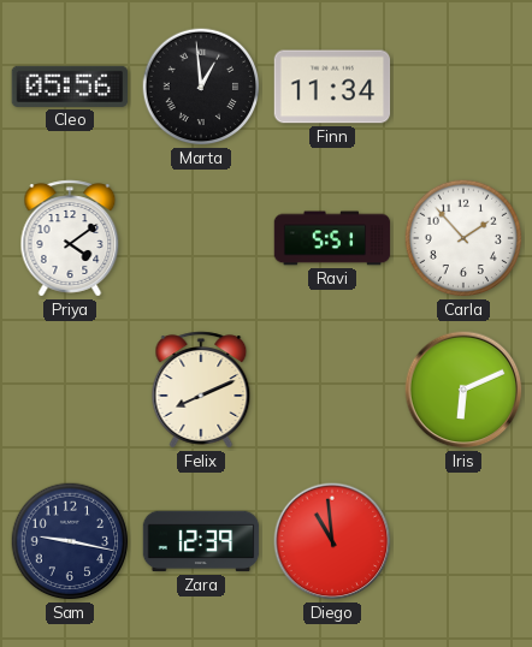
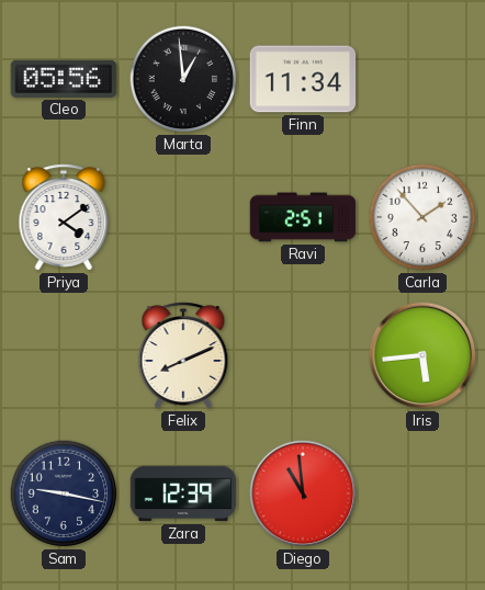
Ravi: 5:51 -> 2:51 (303, 217)
Iris: 6:11 -> 5:44 (422, 355)
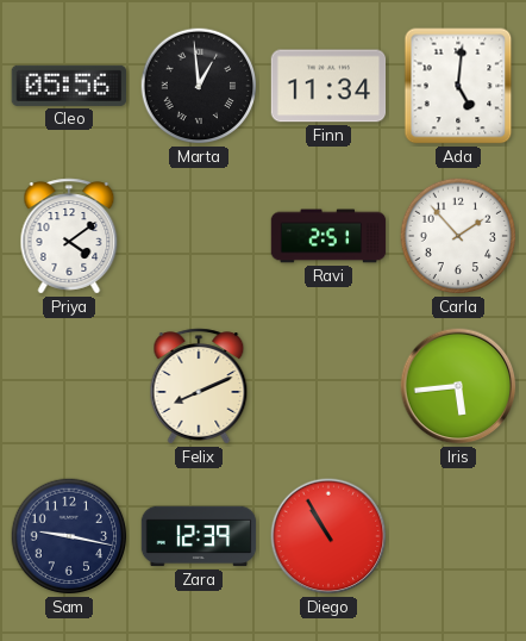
Ada: none -> 5:01 (458, 86)
Diego: 10:59 -> 10:55 (328, 536)
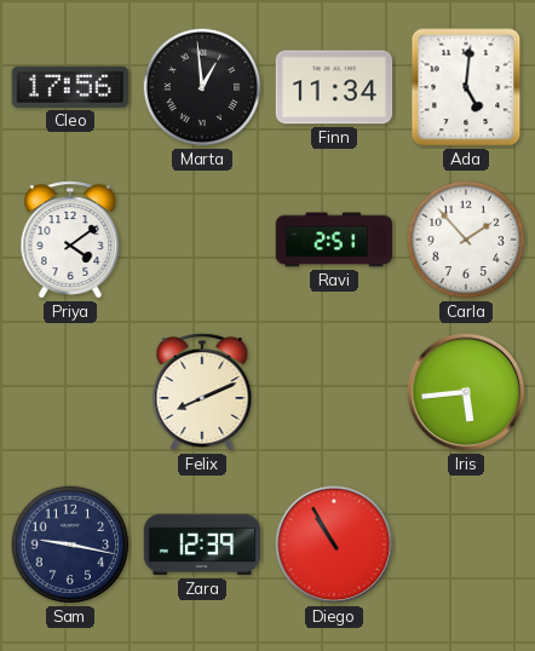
Cleo: 05:56 -> 17:56 (70, 87)
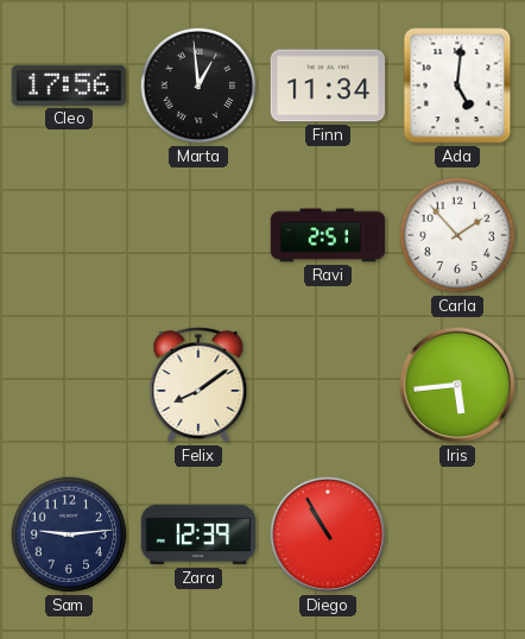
Priya: 4:09 -> none (70, 240)
Felix: 8:11 -> 8:09 (198, 385)
Sam: 9:17 -> 9:14 (69, 534)
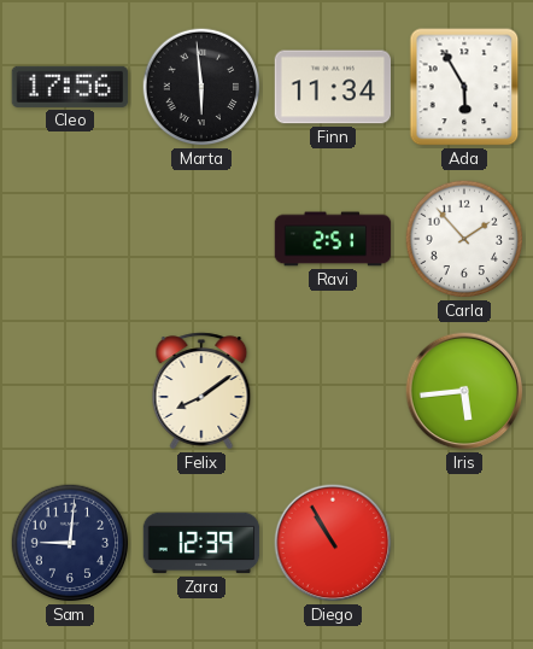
Marta: 12:59 -> 5:59 (201, 87)
Ada: 5:01 -> 5:55 (464, 87)
Sam: 9:14 -> 9:01 (70, 543)
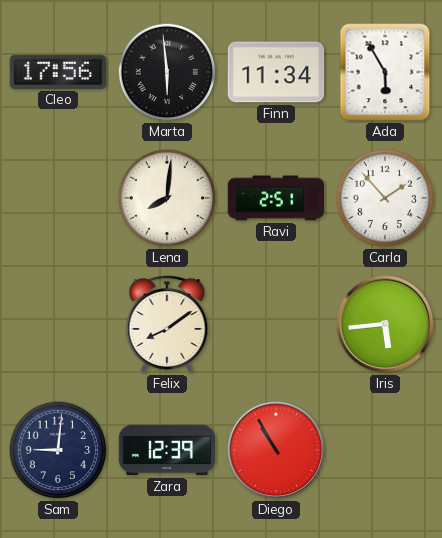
Lena: none -> 8:01 (167, 198)
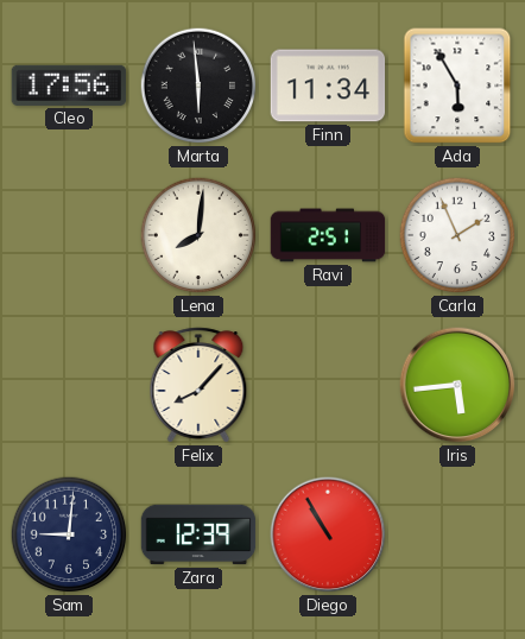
Carla: 1:53 -> 1:56 (457, 235)
Felix: 8:09 -> 8:07 (198, 385)
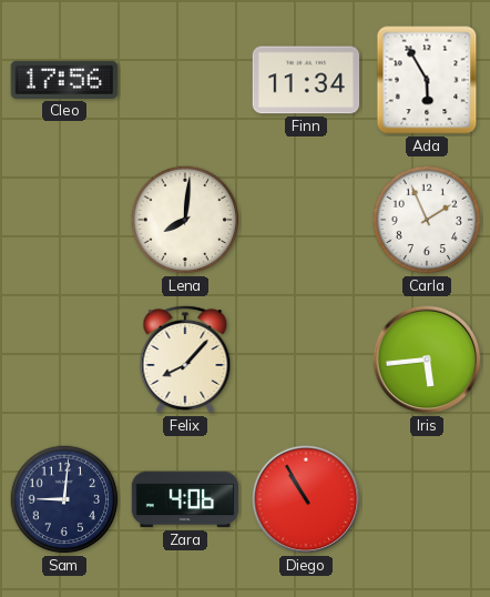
Marta: 5:59 -> none (198, 86)
Ravi: 2:51 -> none (328, 235)
Zara: 12:39 -> 4:06 (185, 499)
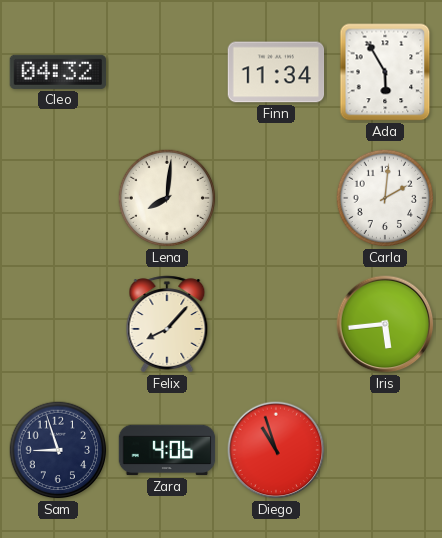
Cleo: 17:56 -> 04:32 (58, 72)
Carla: 1:56 -> 2:01 (385, 198)
Sam: 9:01 -> 8:57 (58, 450)
Diego: 10:55 -> 10:57 (276, 450)
